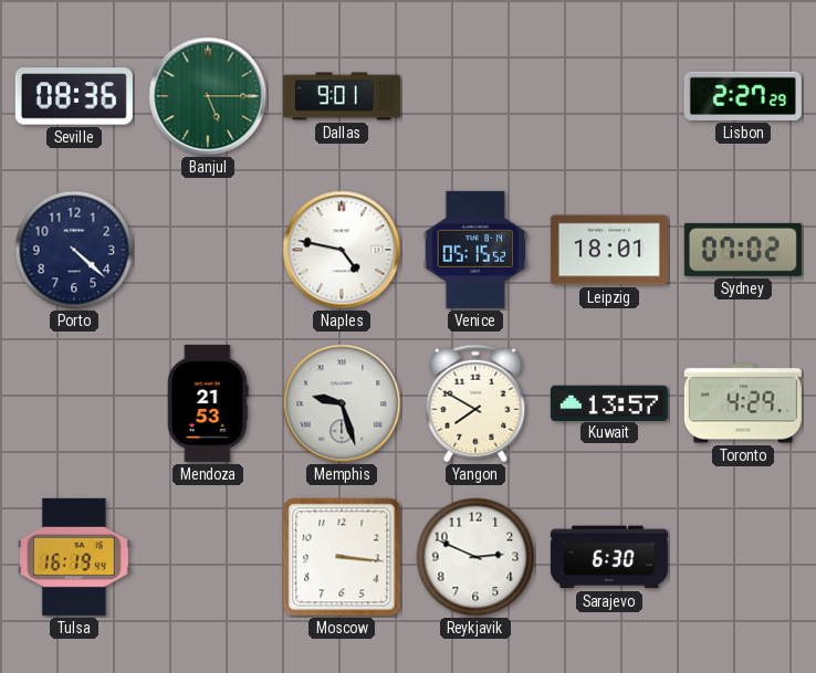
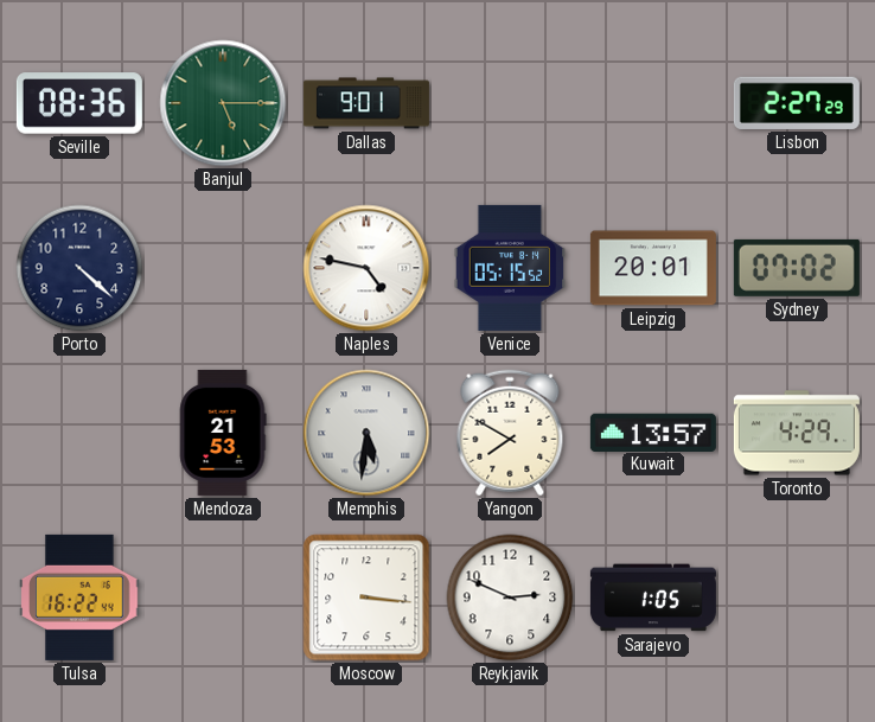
Leipzig: 18:01 -> 20:01 (653, 268)
Memphis: 9:27 -> 5:31 (366, 433)
Tulsa: 16:19 -> 16:22 (79, 598)
Sarajevo: 6:30 -> 1:05 (653, 598)
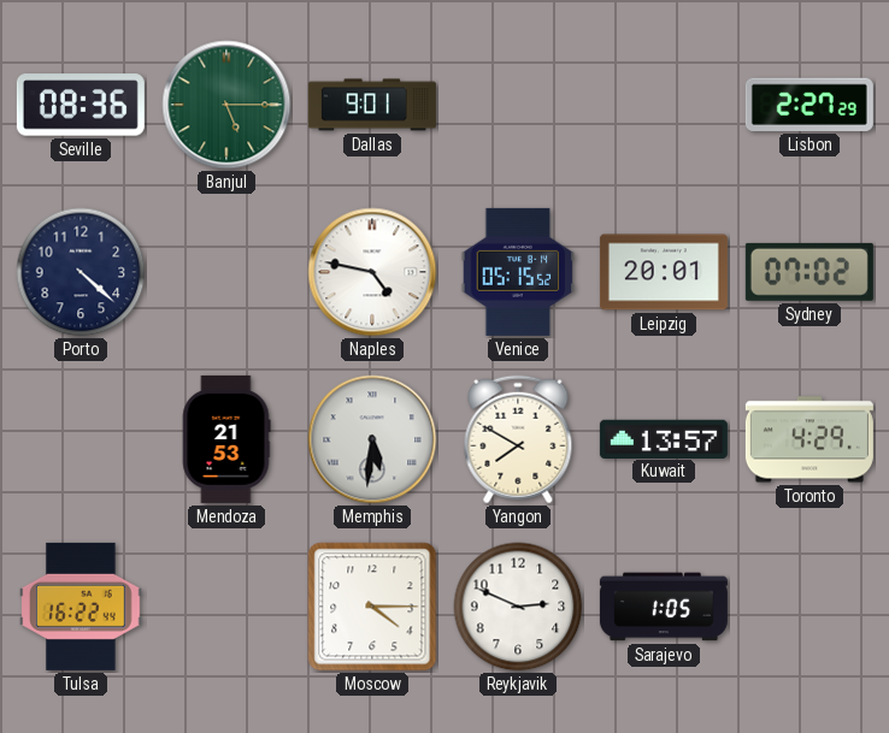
Moscow: 3:16 -> 4:15 (372, 607)
